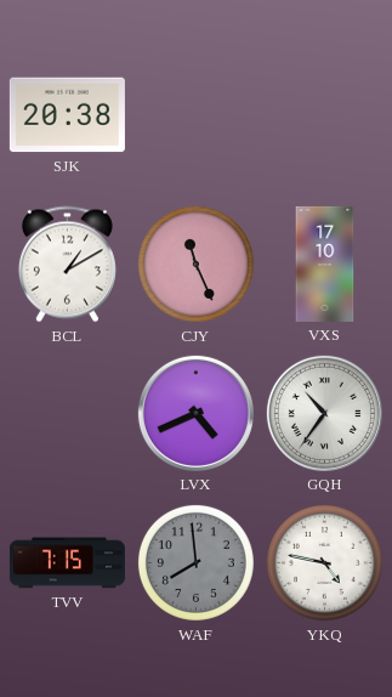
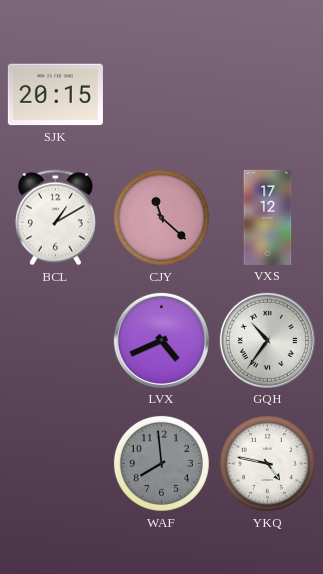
SJK: 20:38 -> 20:15 (55, 95)
CJY: 11:26 -> 11:22 (161, 217)
VXS: 17:10 -> 17:12 (268, 217)
TVV: 7:15 -> none (67, 563)
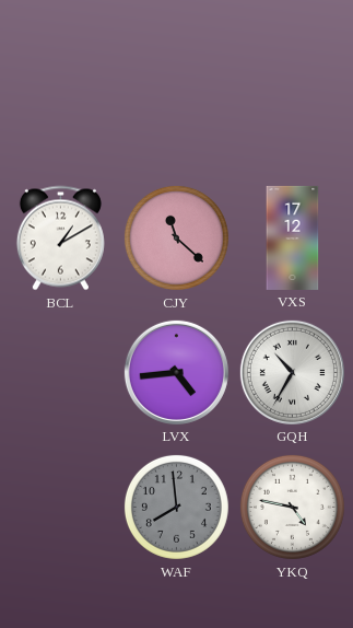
SJK: 20:15 -> none (55, 95)
LVX: 4:41 -> 4:44 (176, 372)
GQH: 10:36 -> 10:35 (292, 372)
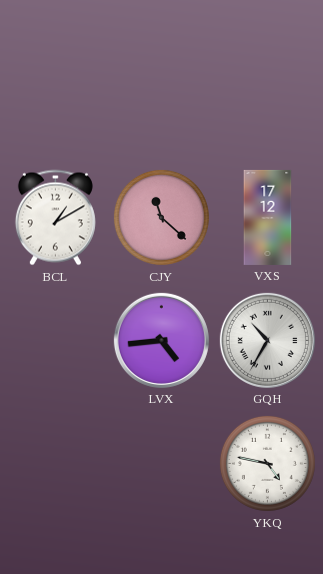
WAF: 7:59 -> none (176, 507)
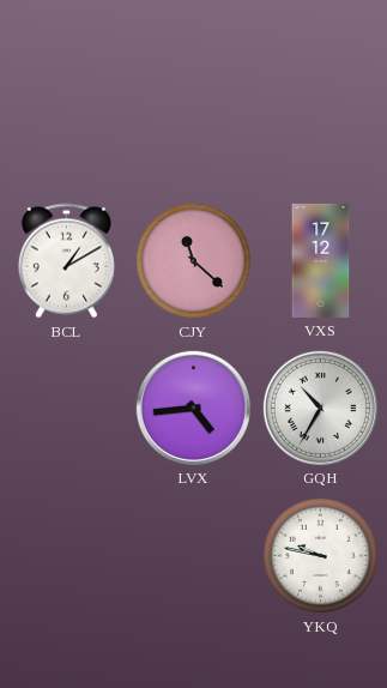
YKQ: 4:47 -> 9:47 (320, 555)
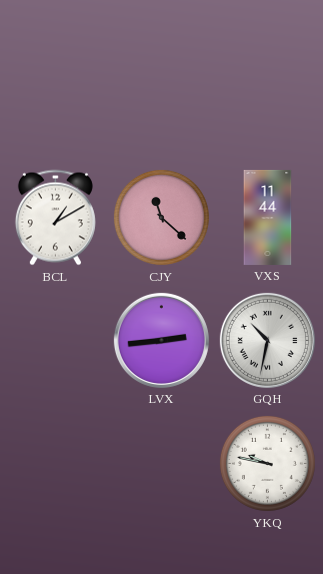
VXS: 17:12 -> 11:44 (268, 217)
LVX: 4:44 -> 2:44 (161, 340)
GQH: 10:35 -> 10:32 (267, 340)
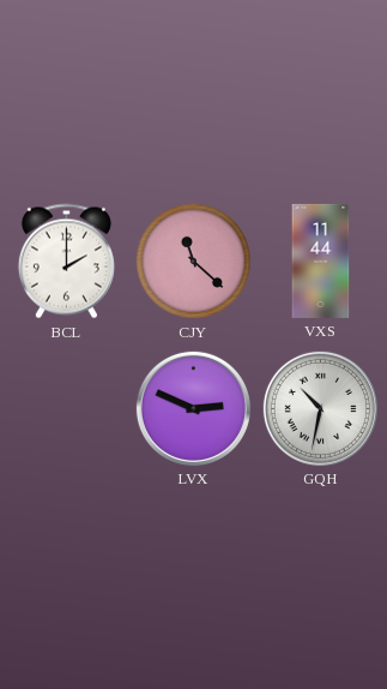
BCL: 1:10 -> 2:00 (66, 262)
LVX: 2:44 -> 2:49 (193, 408)
YKQ: 9:47 -> none (267, 463)
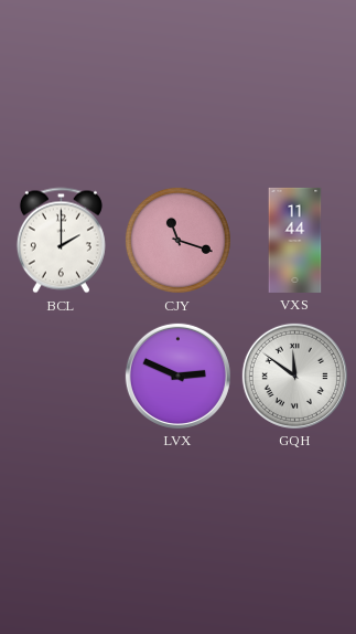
CJY: 11:22 -> 11:18 (177, 240)
GQH: 10:32 -> 11:51 (294, 376)
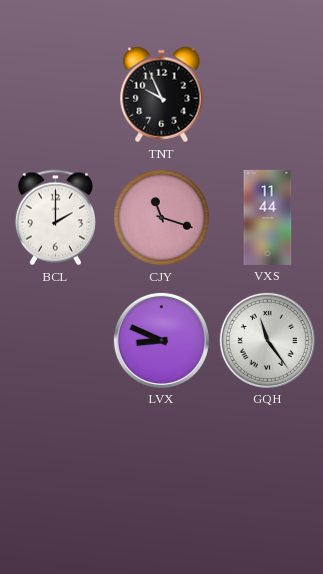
TNT: none -> 9:56 (162, 95)
LVX: 2:49 -> 8:49 (161, 340)
GQH: 11:51 -> 11:24 (267, 340)
